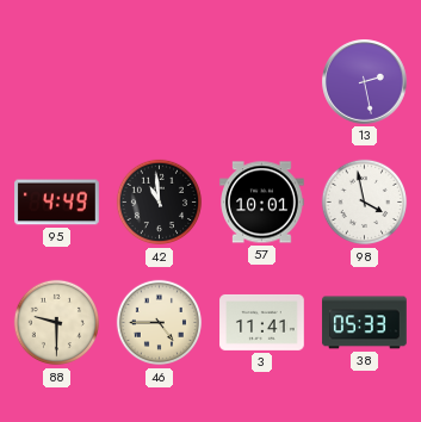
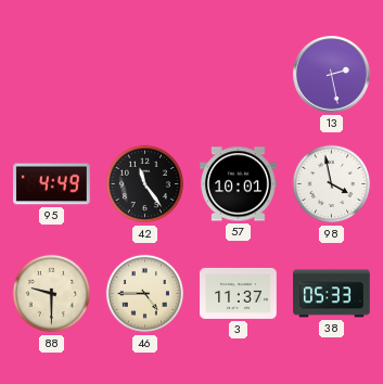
42: 10:59 -> 11:24 (145, 184)
3: 11:41 -> 11:37 (239, 293)
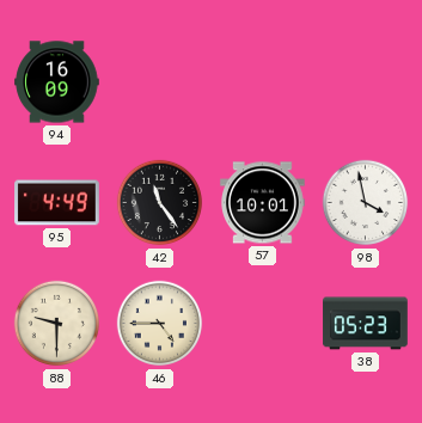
94: none -> 16:09 (57, 82)
13: 2:28 -> none (332, 75)
3: 11:37 -> none (239, 293)
38: 05:33 -> 05:23 (366, 324)
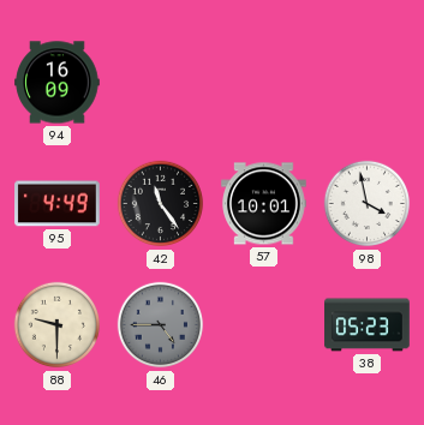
46 dial: cream -> grey (161, 325)
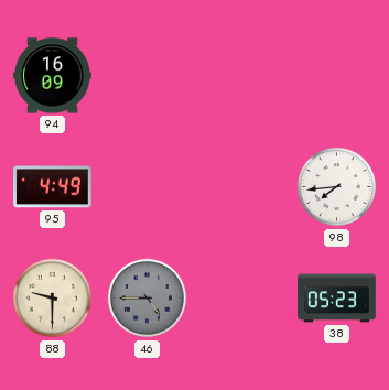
42: 11:24 -> none (161, 204)
57: 10:01 -> none (264, 204)
98: 3:58 -> 7:44 (337, 187)
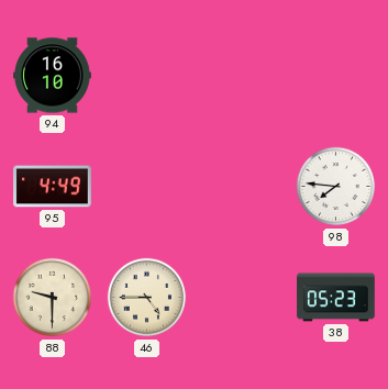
94: 16:09 -> 16:10 (53, 76)
98: 7:44 -> 7:46 (336, 187)
46 dial: grey -> cream (147, 298)
